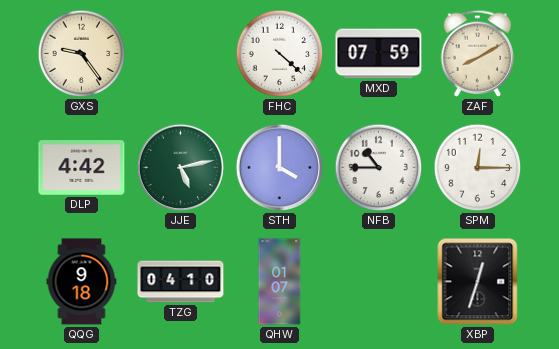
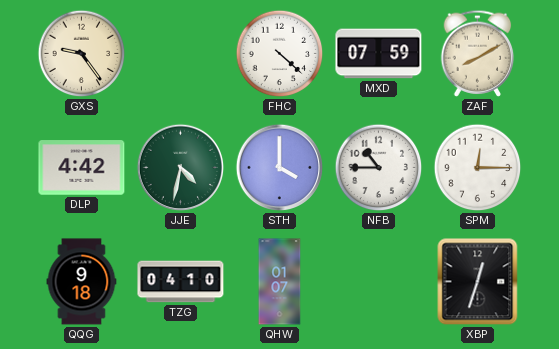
JJE: 5:13 -> 4:32 (181, 168)
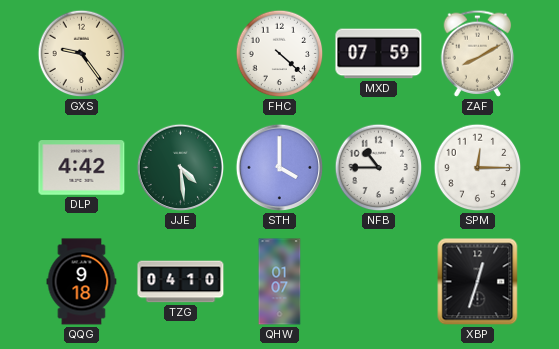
JJE: 4:32 -> 4:29 (181, 168)
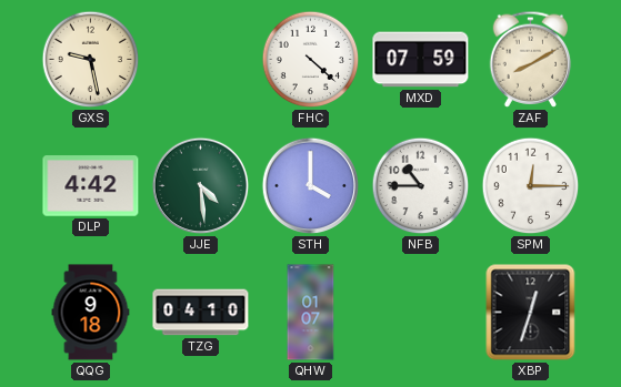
GXS: 9:24 -> 9:28 (91, 60)
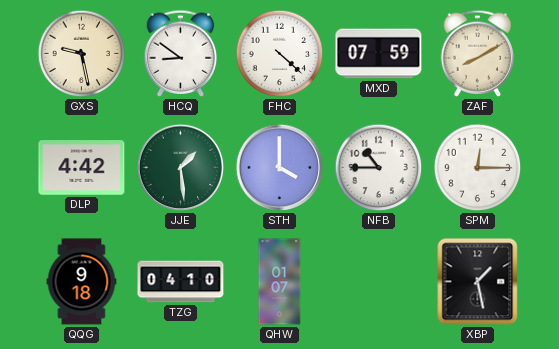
HCQ: none -> 8:51 (181, 53)
JJE: 4:29 -> 1:29 (181, 168)
XBP: 12:33 -> 1:28 (478, 282)
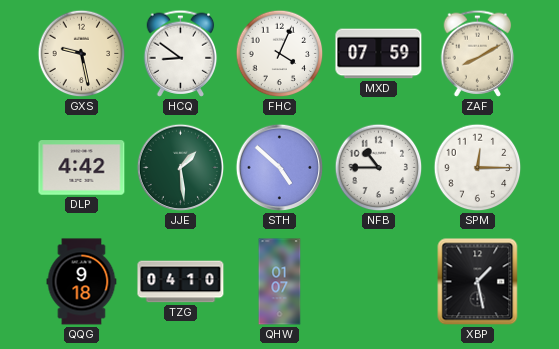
FHC: 4:22 -> 4:04 (280, 54)
STH: 4:00 -> 4:52 (280, 168)
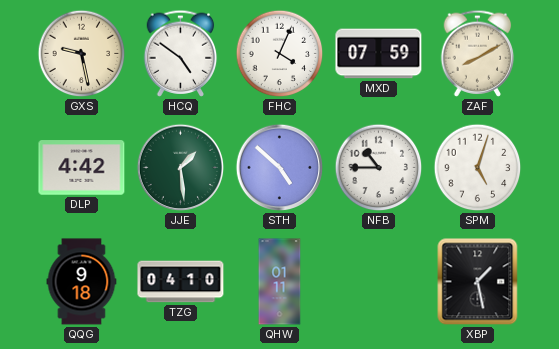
HCQ: 8:51 -> 4:51 (181, 53)
SPM: 12:15 -> 5:03 (478, 168)
QHW: 01:07 -> 01:11 (280, 282)
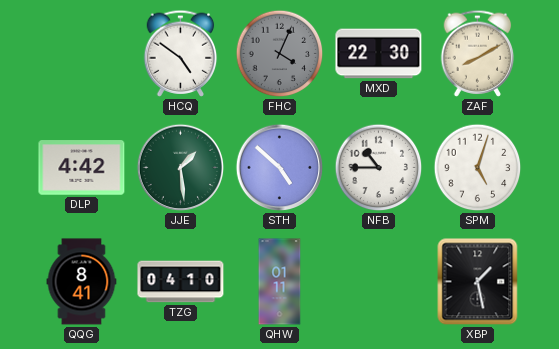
GXS: 9:28 -> none (82, 54)
FHC dial: white -> grey (280, 54)
MXD: 07:59 -> 22:30 (379, 54)
QQG: 9:18 -> 8:41 (82, 282)
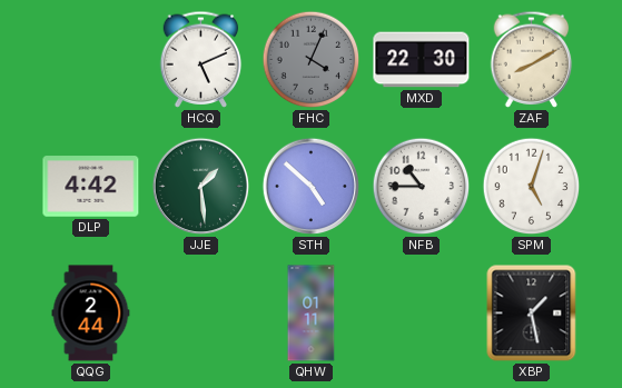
HCQ: 4:51 -> 5:11 (201, 59)
QQG: 8:41 -> 2:44 (91, 314)
TZG: 04:10 -> none (181, 282)
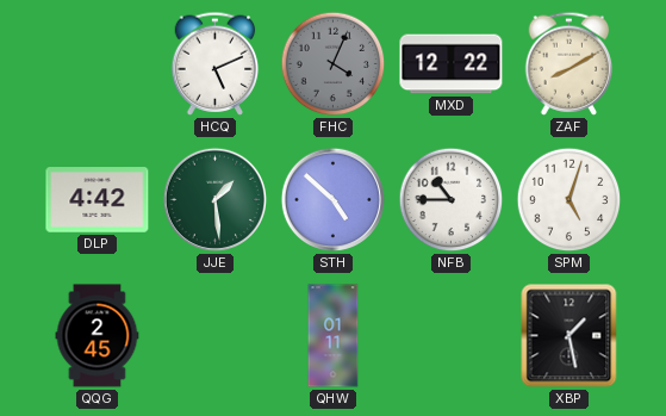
MXD: 22:30 -> 12:22 (452, 64)
QQG: 2:44 -> 2:45 (98, 336)
